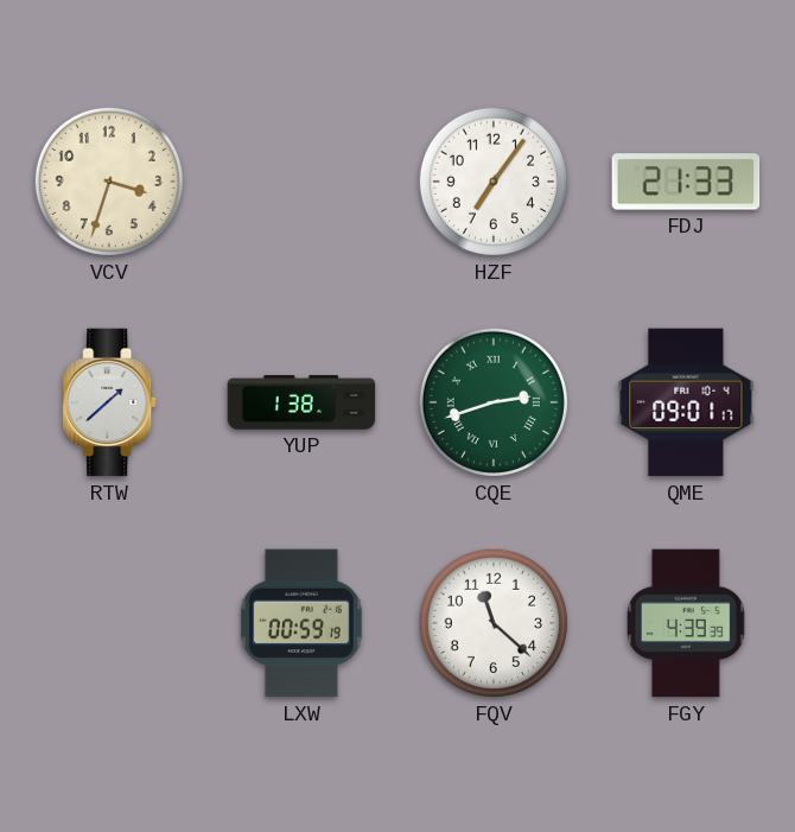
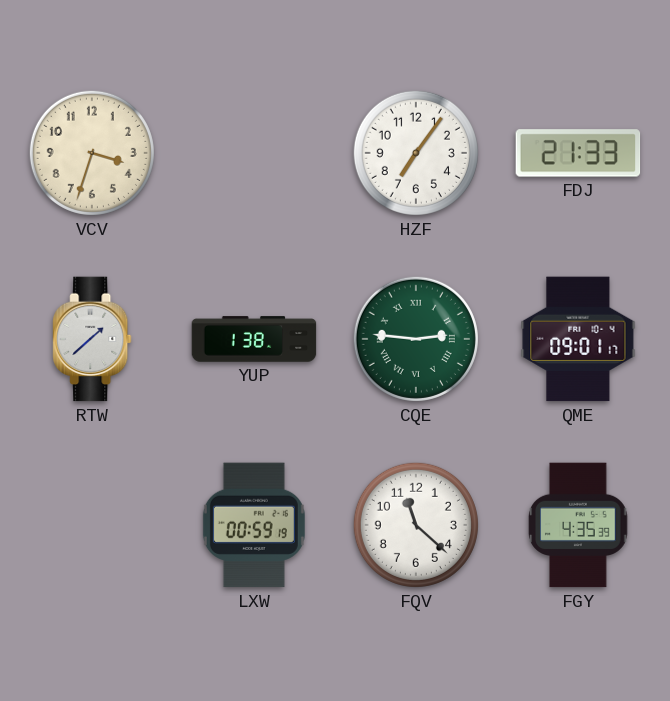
CQE: 2:42 -> 2:46 (416, 339)
FGY: 4:39 -> 4:35 (578, 525)
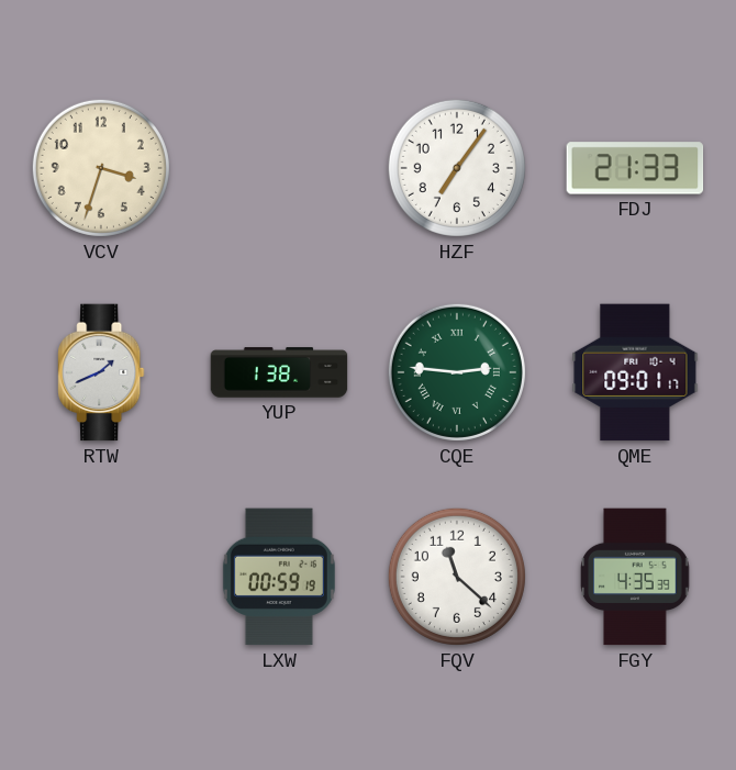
RTW: 1:38 -> 1:41 (101, 372)
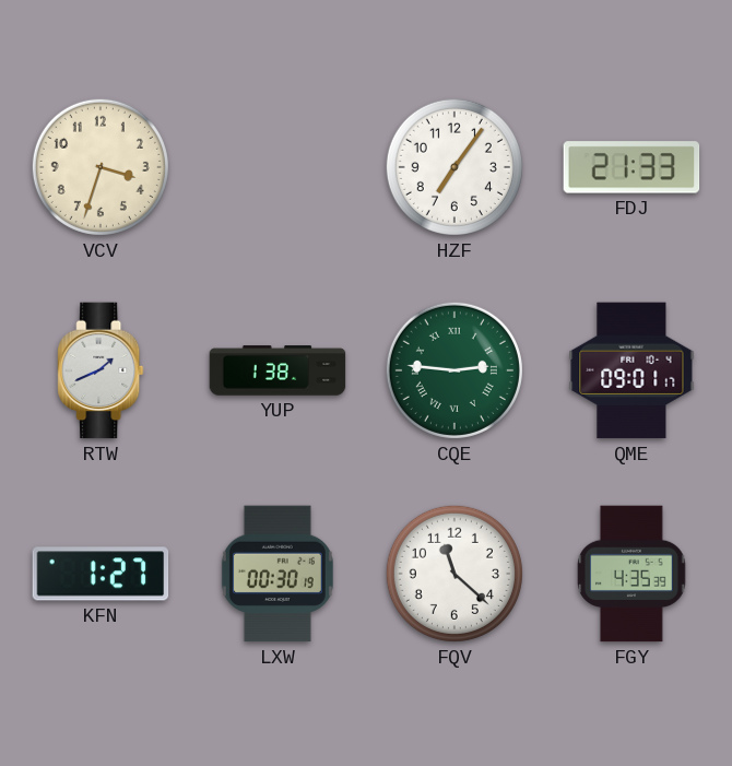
KFN: none -> 1:27 (101, 574)
LXW: 00:59 -> 00:30 (278, 574)
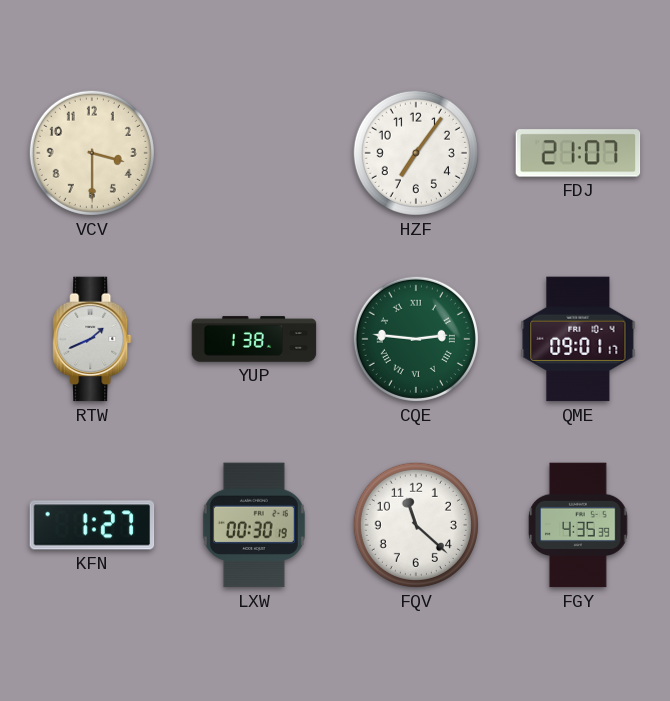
VCV: 3:33 -> 3:30 (92, 153)
FDJ: 21:33 -> 21:07 (578, 153)
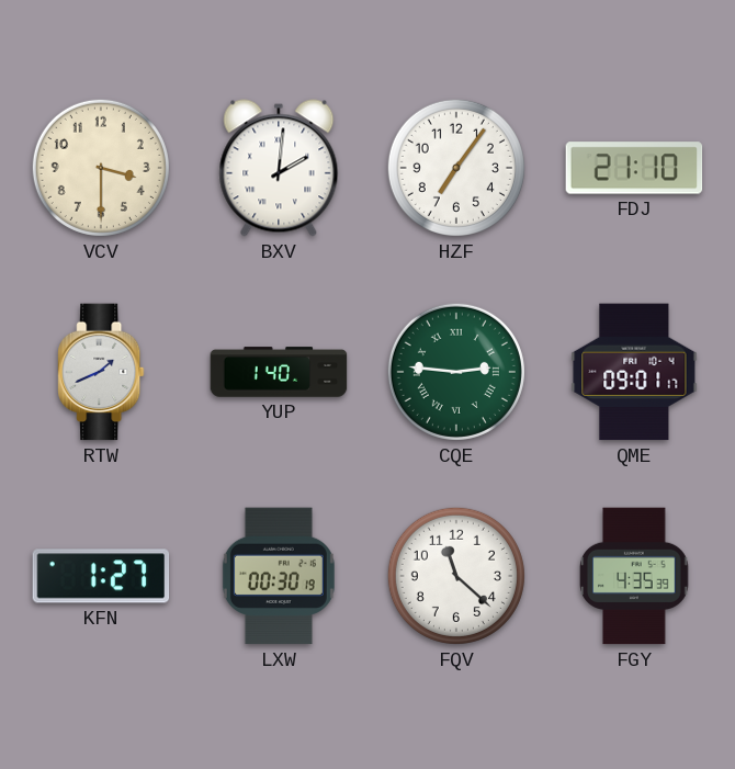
BXV: none -> 2:01 (279, 168)
FDJ: 21:07 -> 21:10 (634, 168)
YUP: 1:38 -> 1:40 (279, 372)
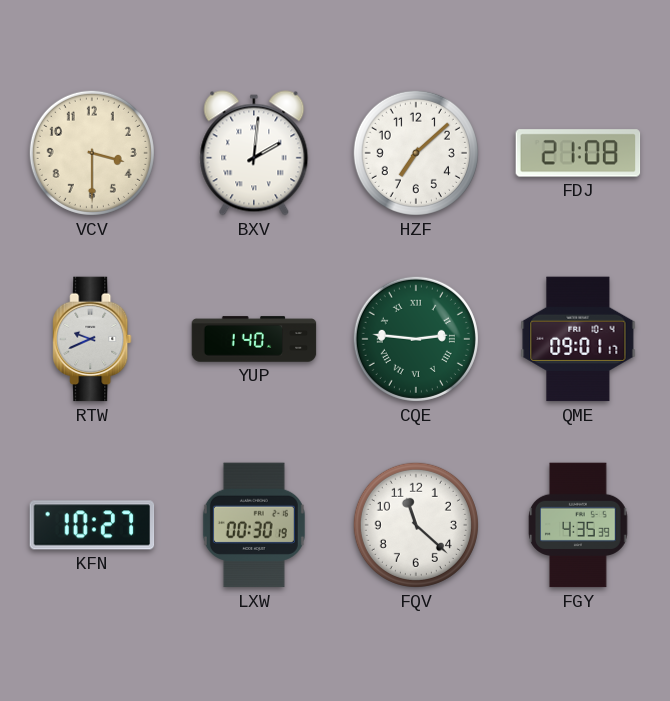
HZF: 7:06 -> 7:08 (416, 153)
FDJ: 21:10 -> 21:08 (578, 153)
RTW: 1:41 -> 9:41 (92, 339)
KFN: 1:27 -> 10:27 (92, 525)
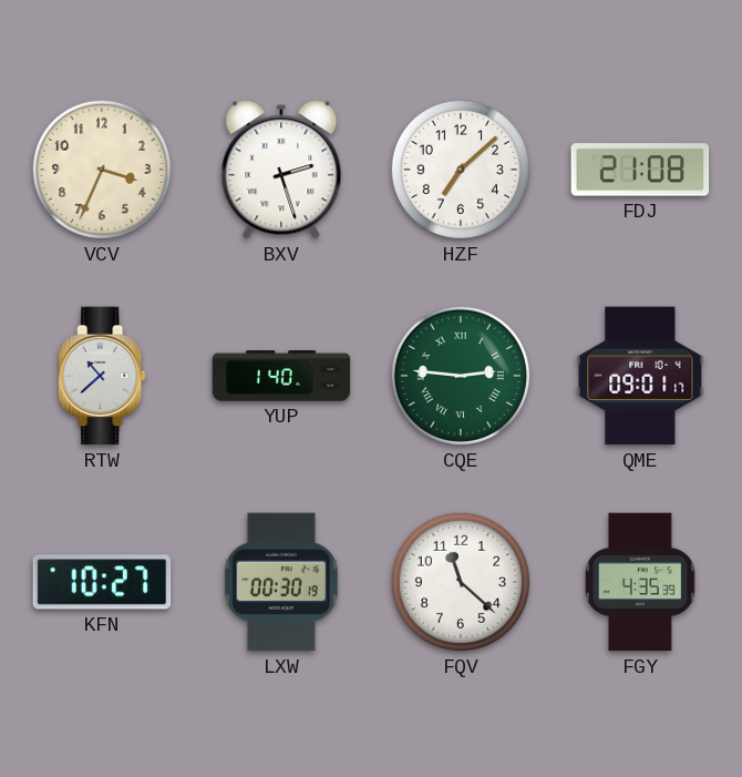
VCV: 3:30 -> 3:34 (102, 170)
BXV: 2:01 -> 2:27 (281, 170)
RTW: 9:41 -> 10:38 (102, 376)
